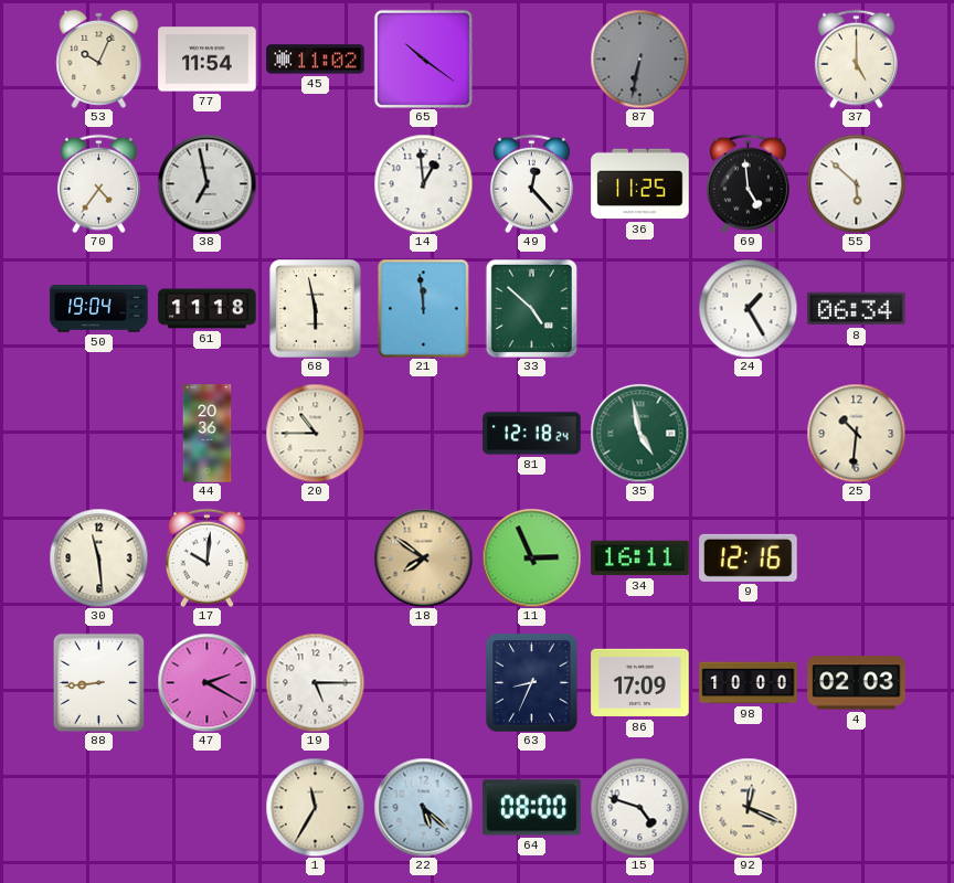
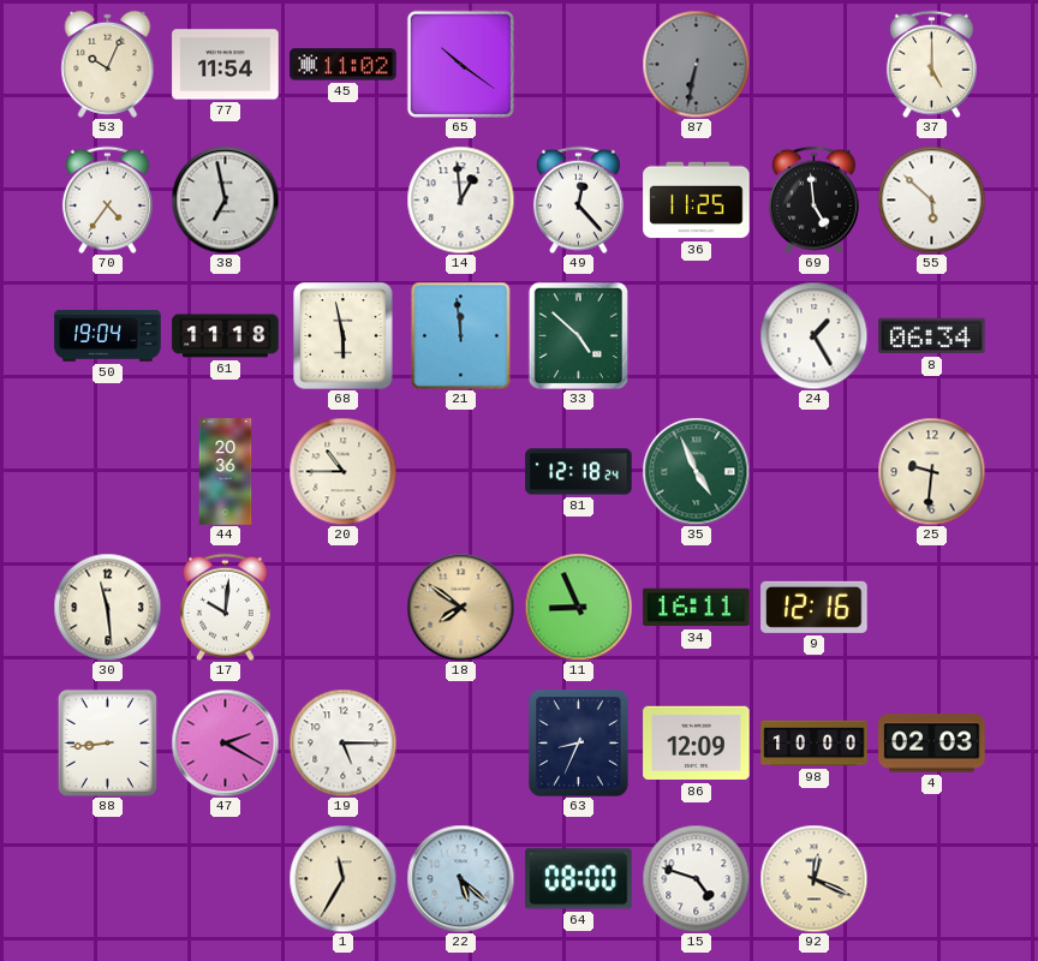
35: 4:58 -> 4:56 (696, 471)
25: 10:31 -> 9:31 (931, 471)
11: 2:56 -> 8:56 (578, 607)
86: 17:09 -> 12:09 (697, 744)
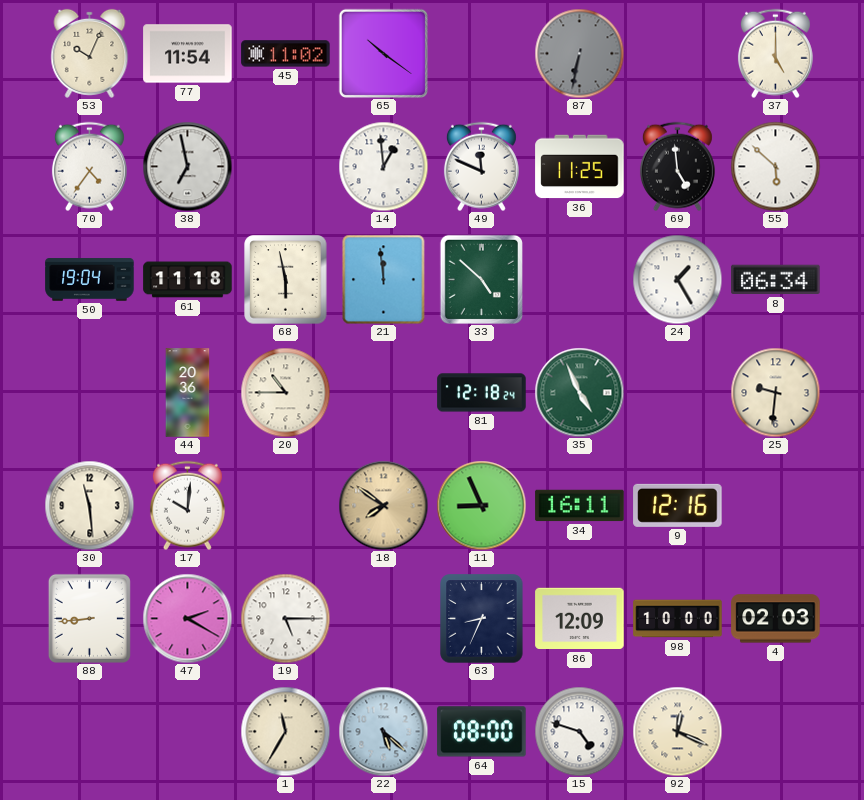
49: 12:23 -> 11:49 (481, 166)
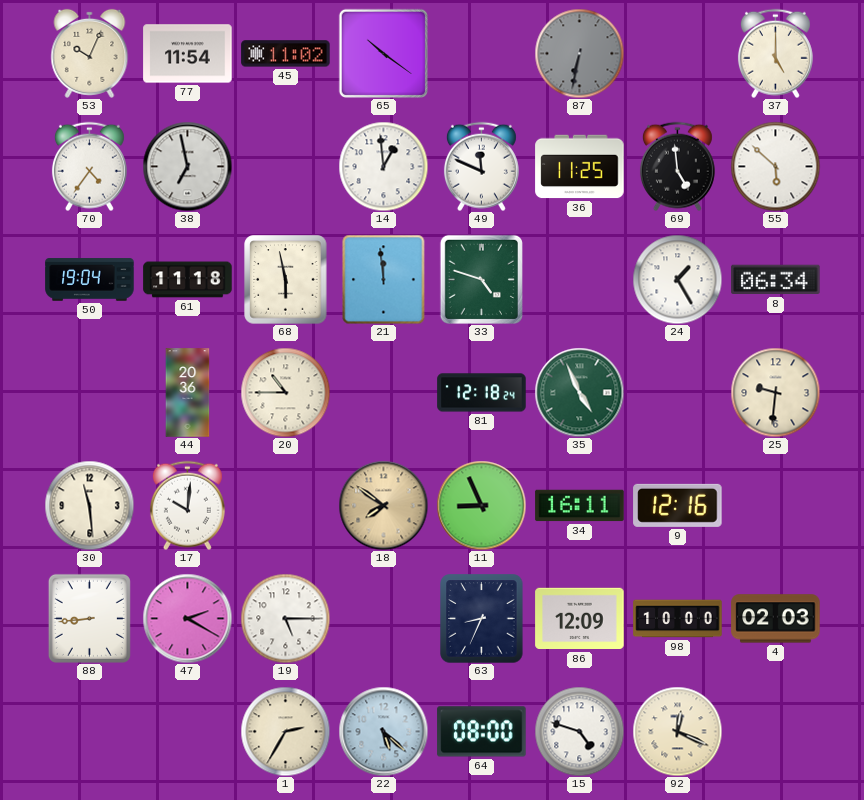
33: 4:52 -> 4:48 (481, 279)
1: 11:35 -> 2:35 (285, 731)
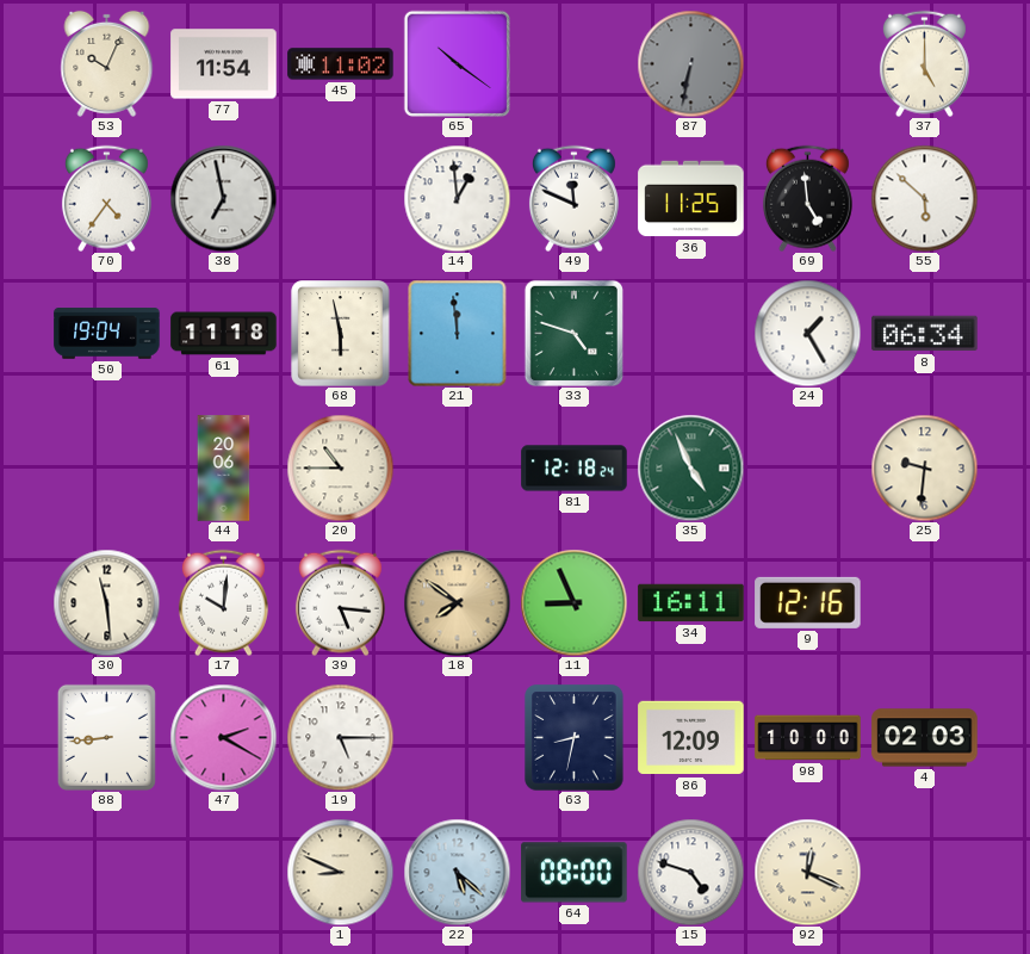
44: 20:36 -> 20:06 (224, 469)
39: none -> 5:16 (340, 602)
63: 8:34 -> 8:32 (575, 738)
1: 2:35 -> 8:49 (340, 872)
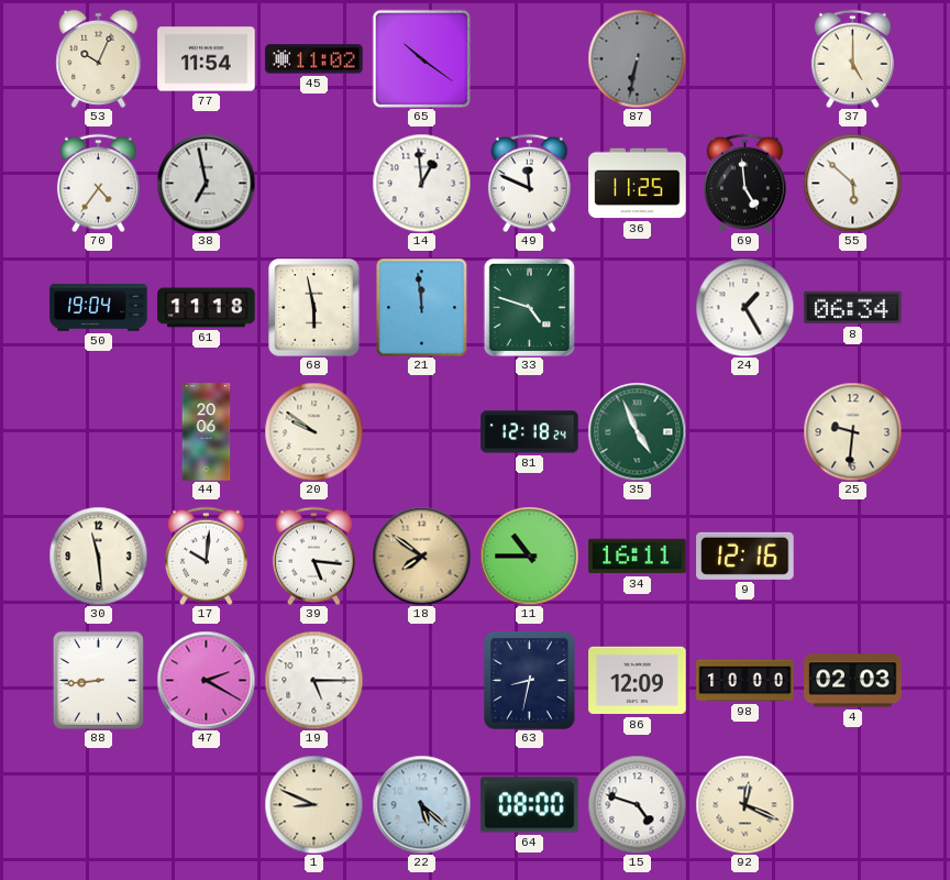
20: 10:45 -> 9:51 (313, 431)
11: 8:56 -> 10:45 (529, 555)
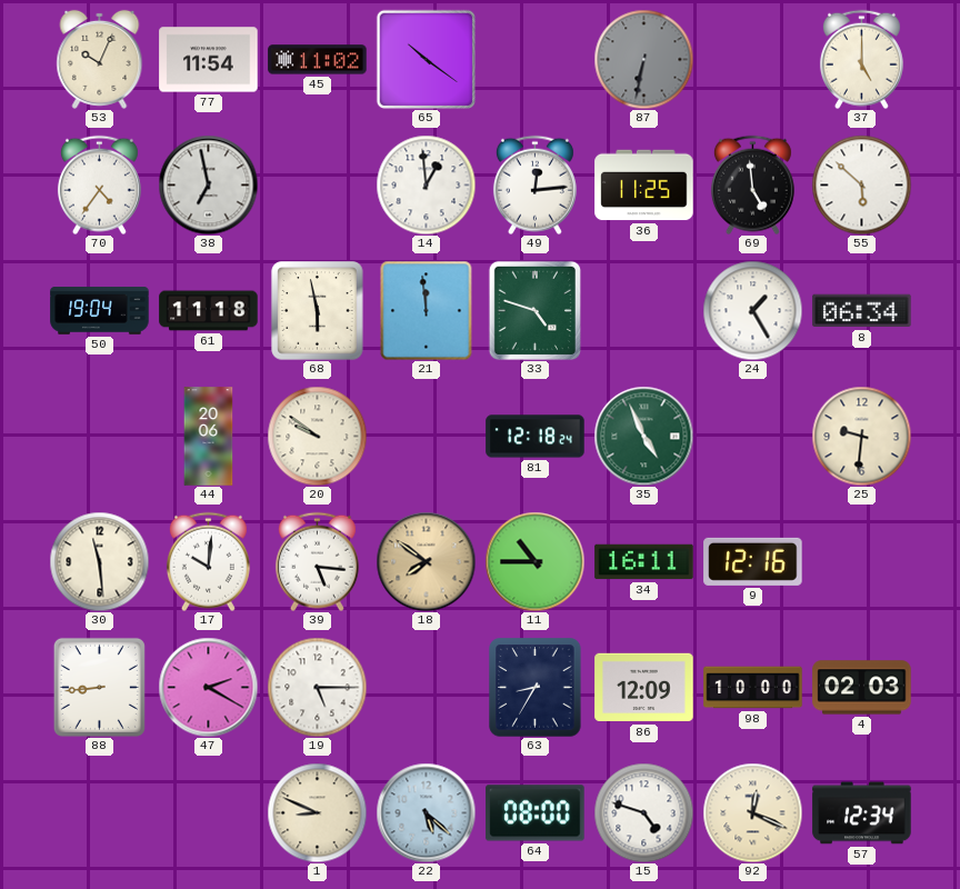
49: 11:49 -> 12:14 (534, 184)
63: 8:32 -> 8:35 (536, 688)
57: none -> 12:34 (862, 813)
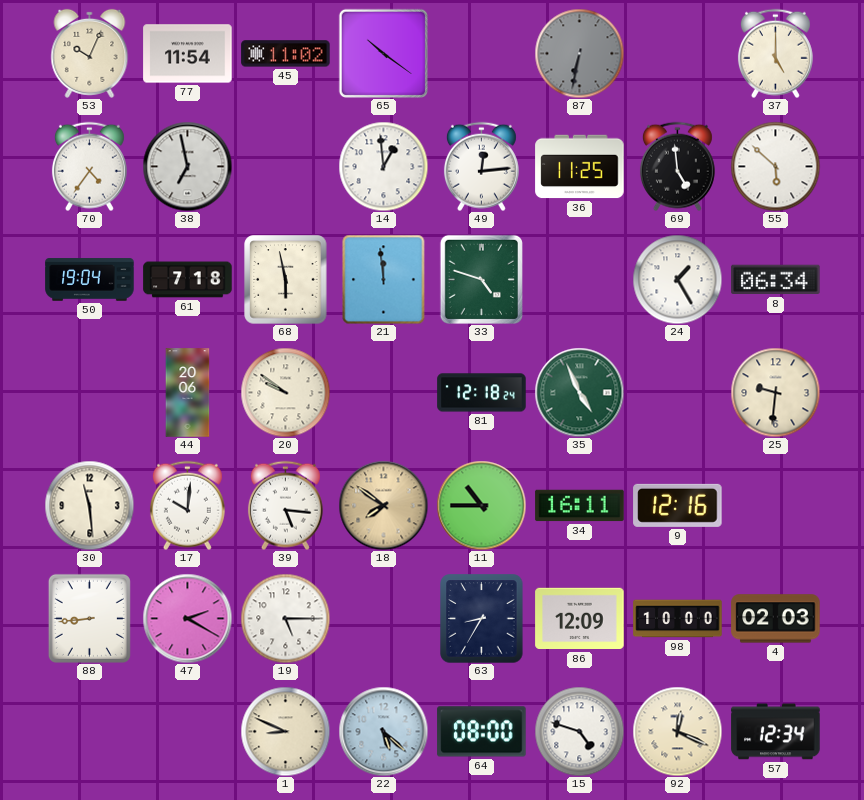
61: 11:18 -> 7:18 (188, 280)
